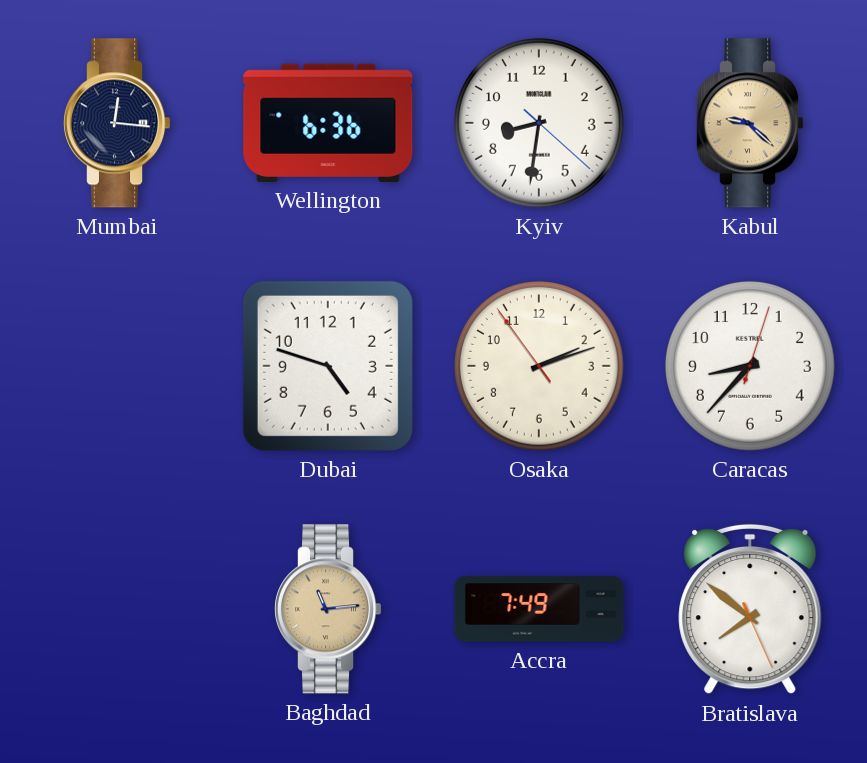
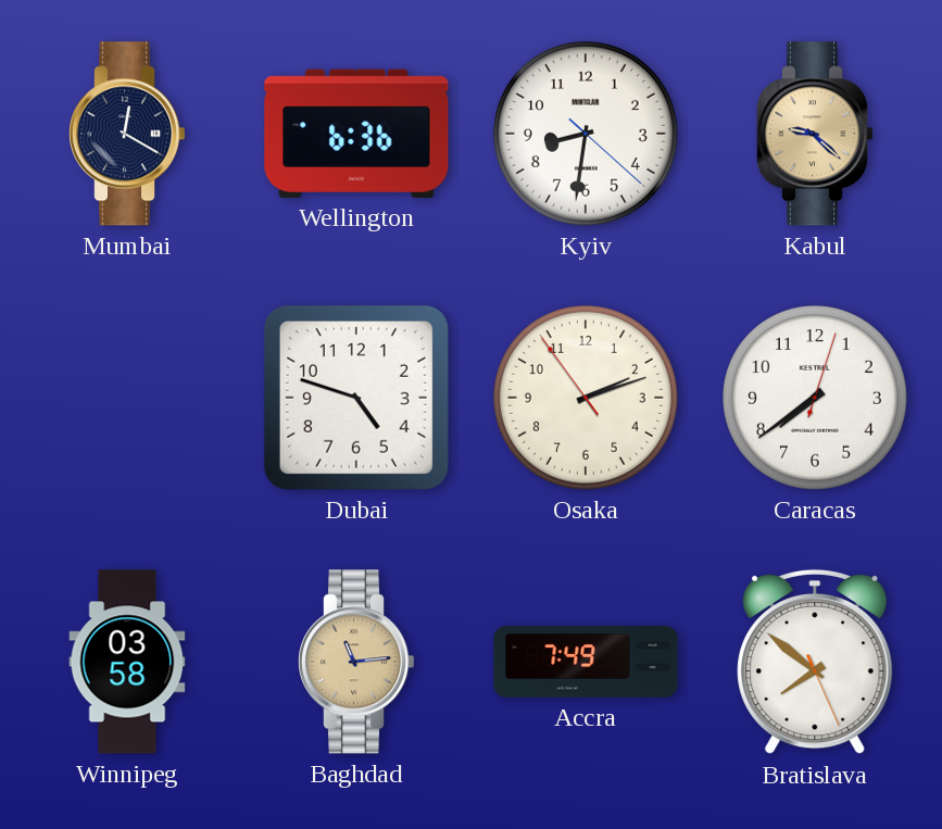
Mumbai: 12:16 -> 12:20 (127, 134)
Caracas: 8:37 -> 7:39 (815, 398)
Winnipeg: none -> 03:58 (127, 662)
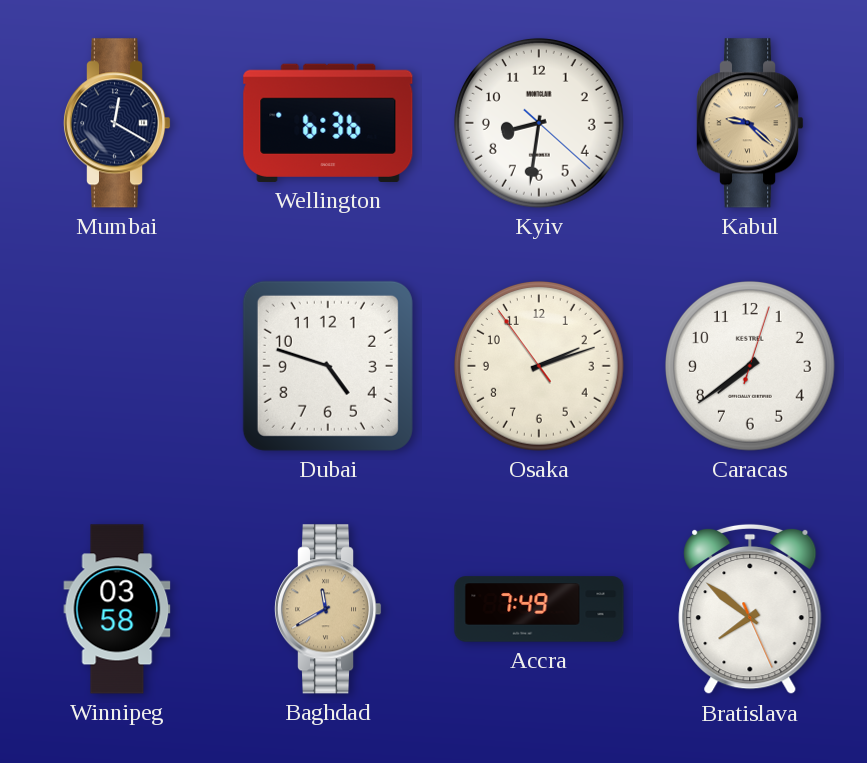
Baghdad: 11:14 -> 11:40 (328, 609)
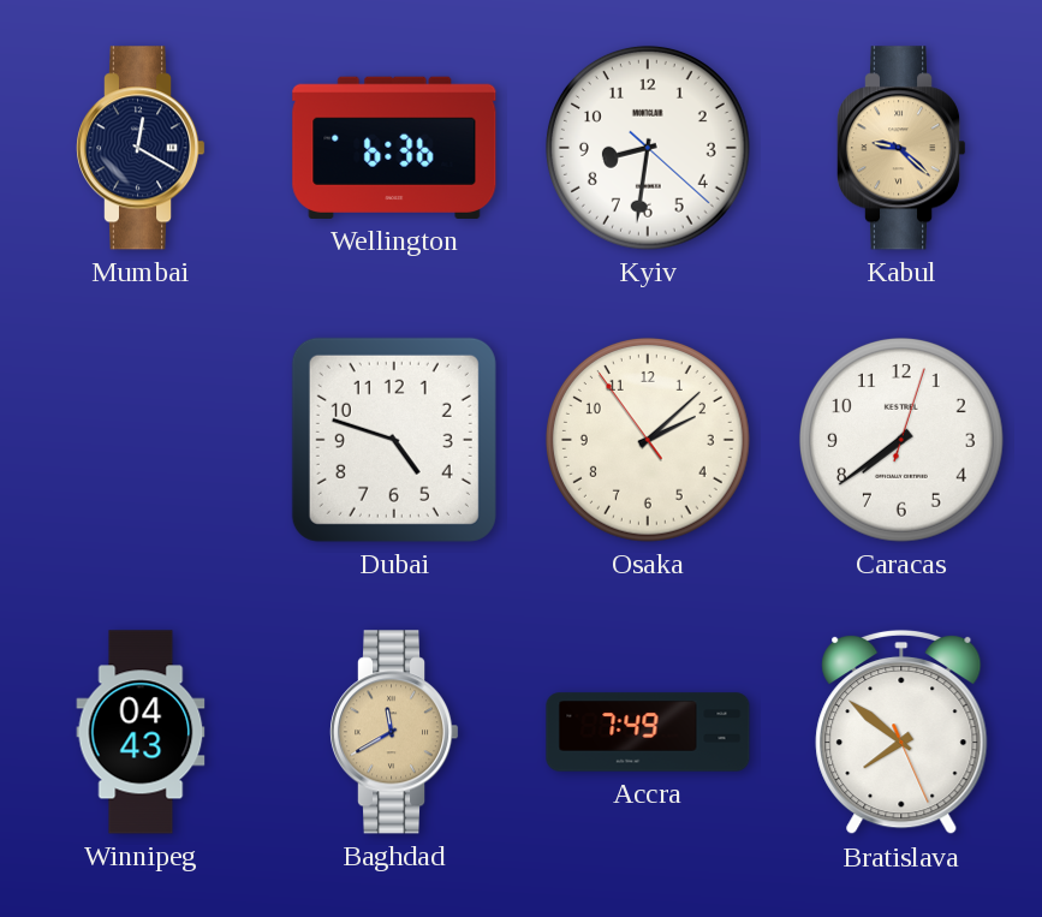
Osaka: 2:11 -> 2:07 (648, 440)
Winnipeg: 03:58 -> 04:43 (141, 732)
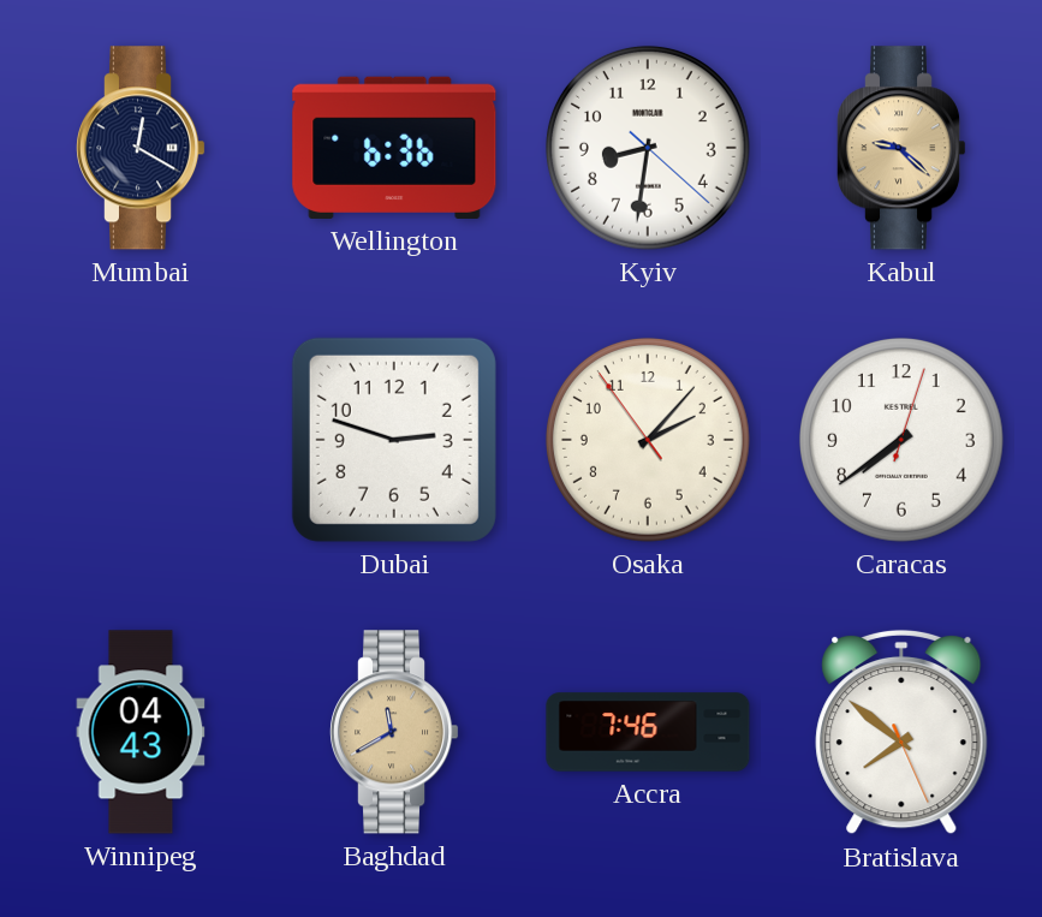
Dubai: 4:48 -> 2:48 (394, 440)
Osaka: 2:07 -> 2:06 (648, 440)
Accra: 7:49 -> 7:46 (648, 732)
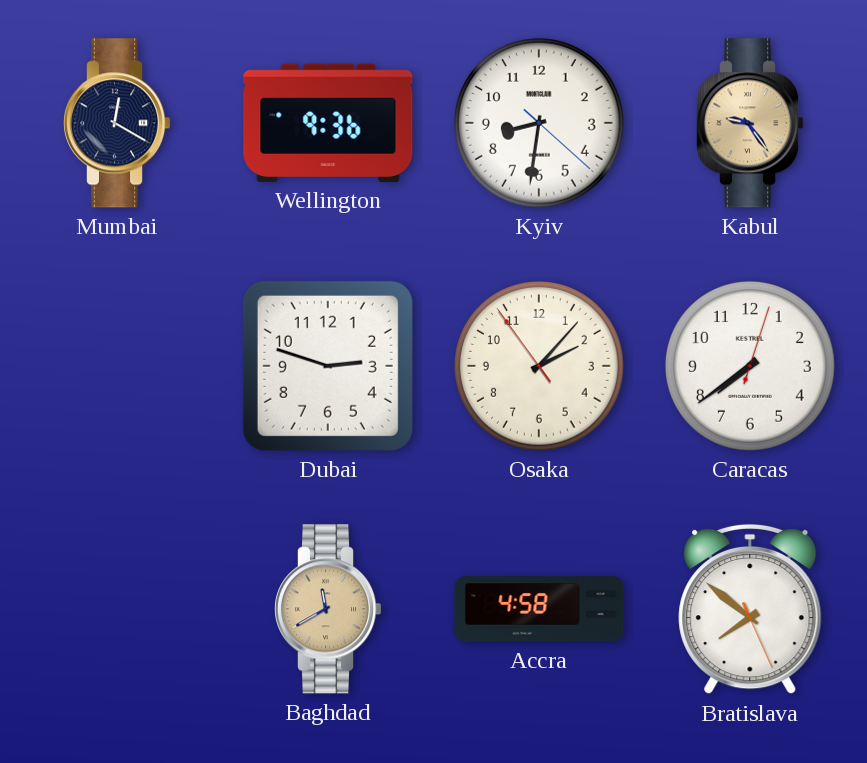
Wellington: 6:36 -> 9:36 (328, 123)
Kabul: 9:22 -> 9:24 (750, 123)
Winnipeg: 04:43 -> none (141, 732)
Accra: 7:46 -> 4:58 (539, 609)
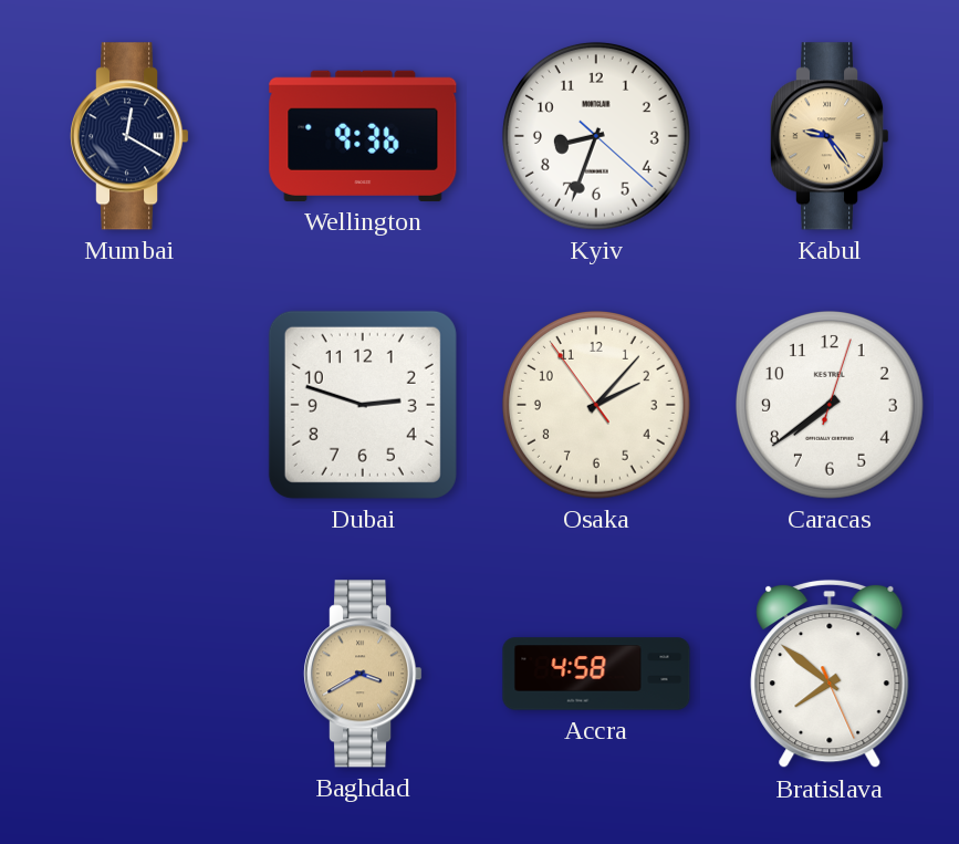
Kyiv: 8:31 -> 8:33 (596, 136)
Baghdad: 11:40 -> 3:40 (363, 674)
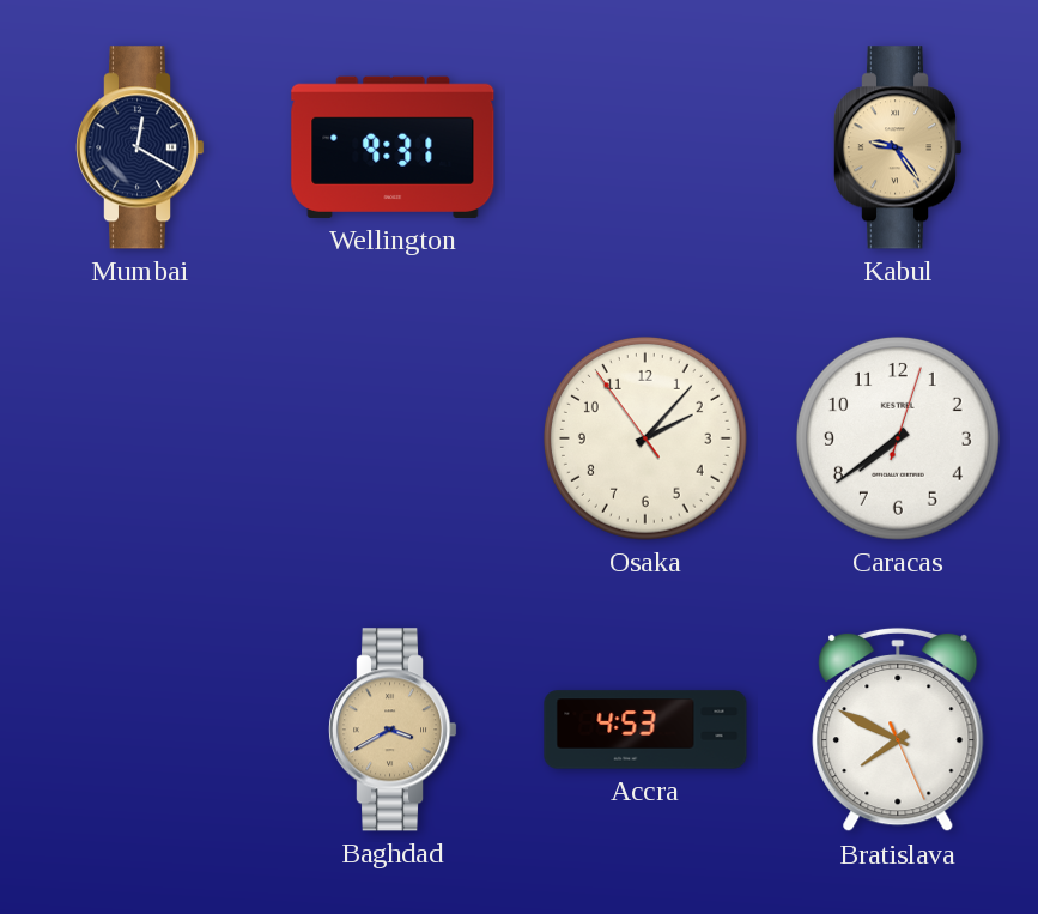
Wellington: 9:36 -> 9:31 (393, 147)
Kyiv: 8:33 -> none (596, 136)
Dubai: 2:48 -> none (363, 405)
Accra: 4:58 -> 4:53 (645, 730)
Bratislava: 7:51 -> 7:49 (898, 730)
